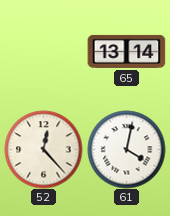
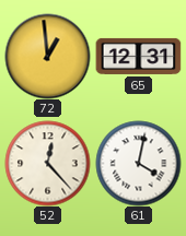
72: none -> 12:59 (47, 56)
65: 13:14 -> 12:31 (138, 56)
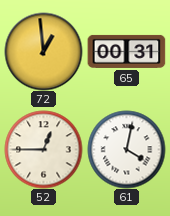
65: 12:31 -> 00:31 (126, 51)
52: 12:23 -> 12:45 (43, 149)
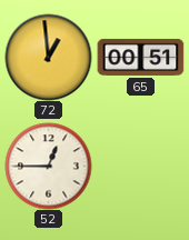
65: 00:31 -> 00:51 (140, 57)
61: 4:02 -> none (126, 149)
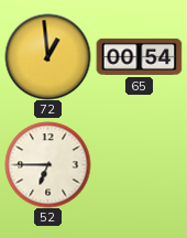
65: 00:51 -> 00:54 (139, 56)
52: 12:45 -> 6:45 (47, 164)
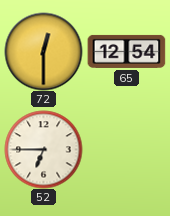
72: 12:59 -> 12:30 (43, 51)
65: 00:54 -> 12:54 (126, 51)
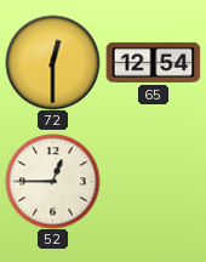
52: 6:45 -> 12:45 (52, 181)
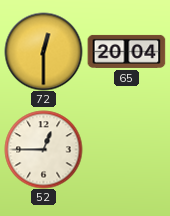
65: 12:54 -> 20:04 (126, 51)
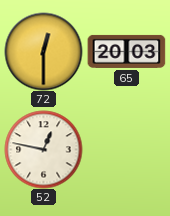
65: 20:04 -> 20:03 (126, 51)
52: 12:45 -> 12:47 (43, 149)
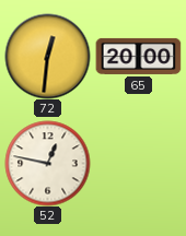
72: 12:30 -> 12:31 (47, 56)
65: 20:03 -> 20:00 (138, 56)
